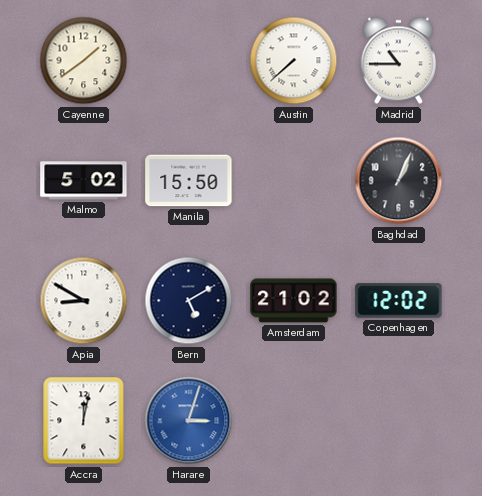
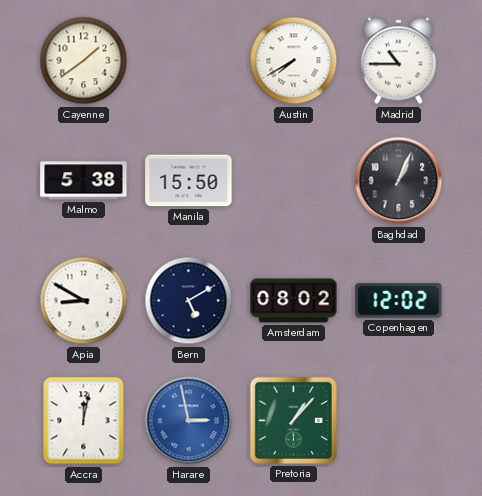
Austin: 7:38 -> 7:40 (294, 61)
Malmo: 5:02 -> 5:38 (84, 181)
Amsterdam: 21:02 -> 08:02 (294, 301)
Harare: 3:03 -> 2:58 (189, 421)
Pretoria: none -> 1:07 (293, 420)
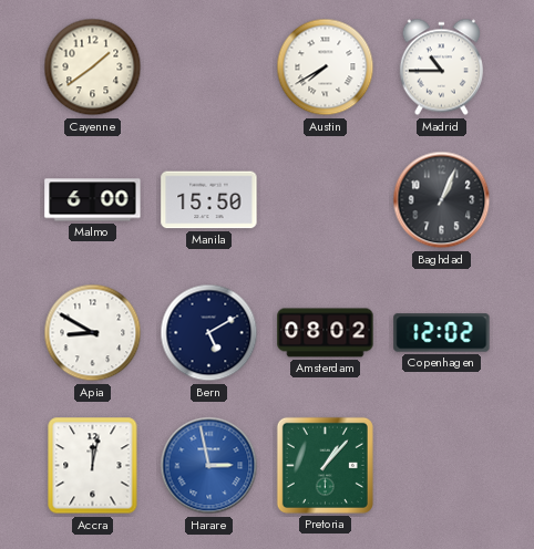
Malmo: 5:38 -> 6:00 (93, 200)
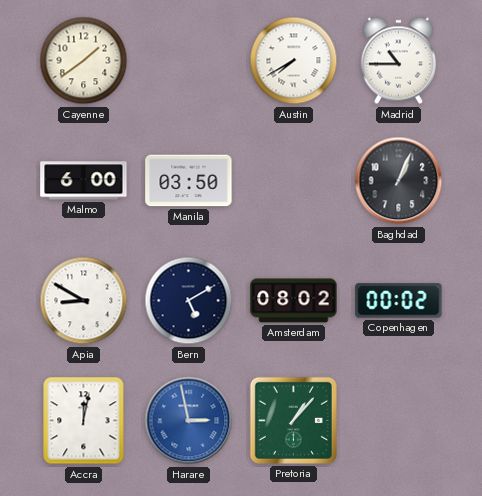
Manila: 15:50 -> 03:50 (189, 181)
Copenhagen: 12:02 -> 00:02 (399, 301)
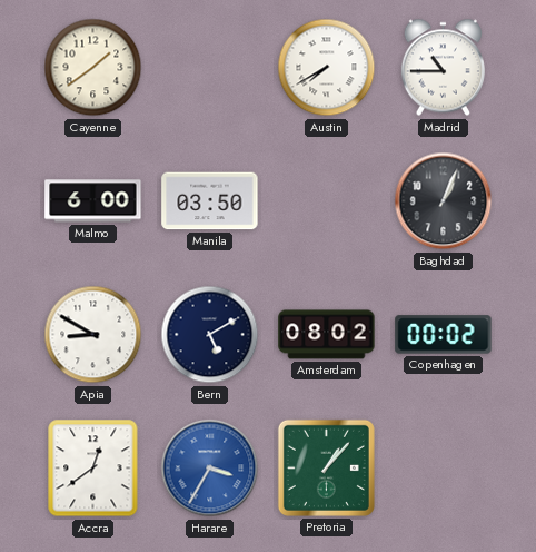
Accra: 12:02 -> 12:39 (93, 469)
Harare: 2:58 -> 3:35 (210, 469)
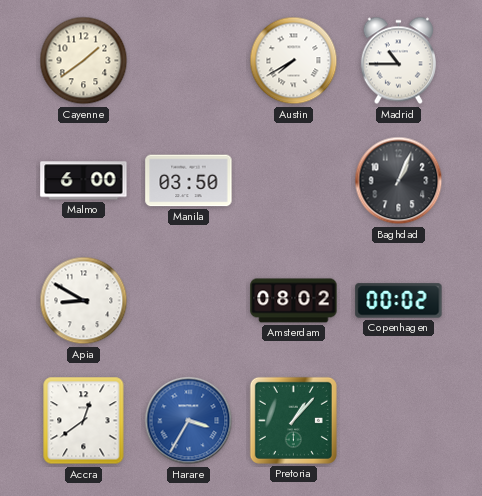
Bern: 5:10 -> none (210, 335)
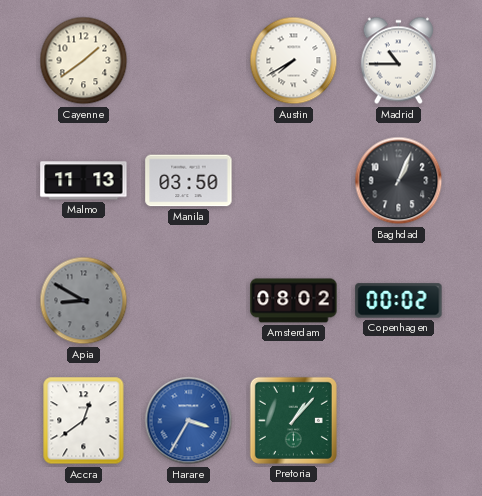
Malmo: 6:00 -> 11:13 (84, 181)
Apia dial: white -> grey (84, 301)
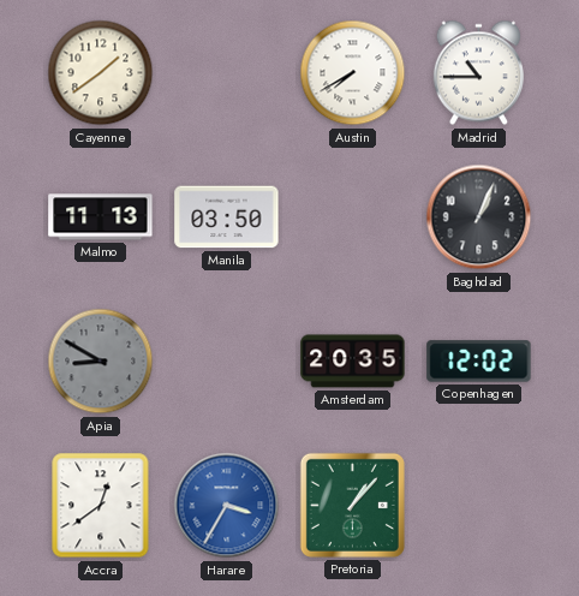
Amsterdam: 08:02 -> 20:35 (353, 362)
Copenhagen: 00:02 -> 12:02 (479, 362)
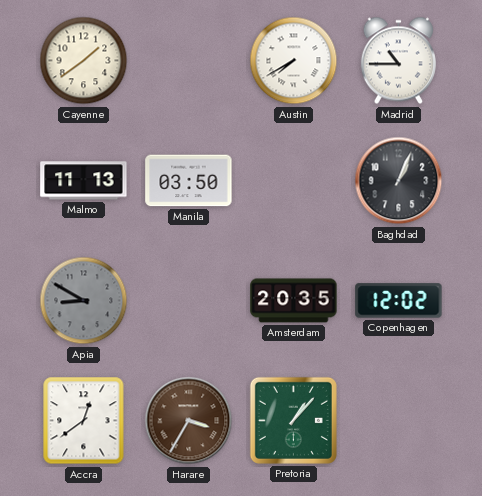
Harare dial: blue -> brown (189, 421)
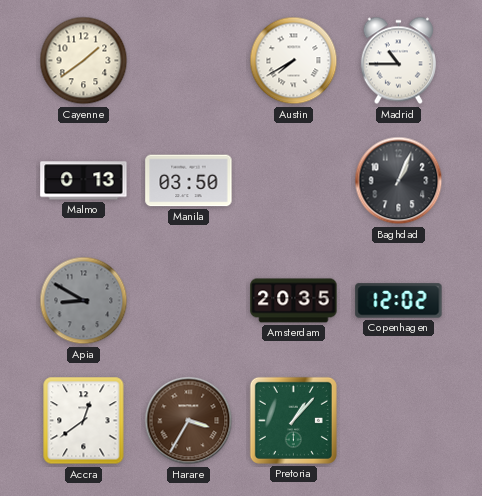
Malmo: 11:13 -> 0:13 (84, 181)
